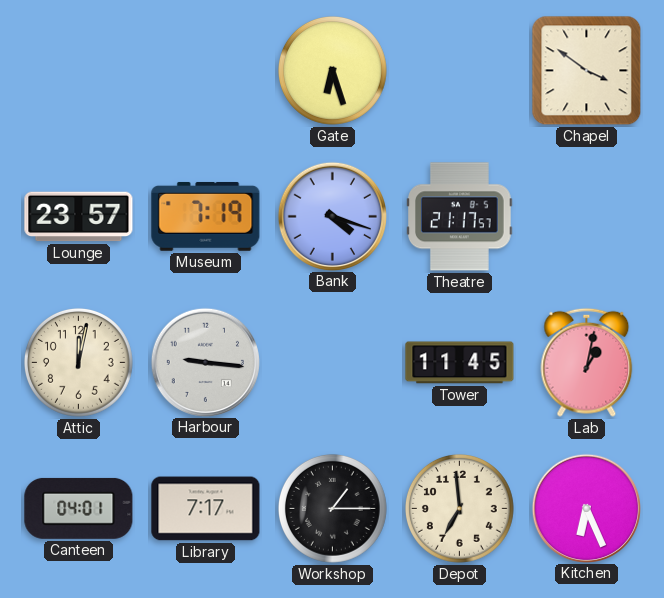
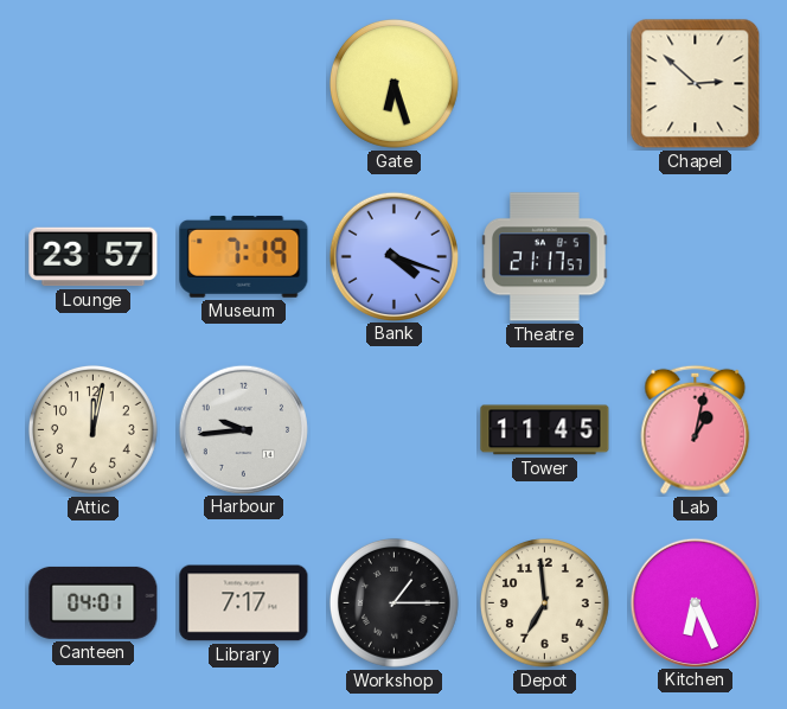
Chapel: 3:51 -> 2:52 (696, 84)
Harbour: 9:16 -> 9:44 (243, 429)
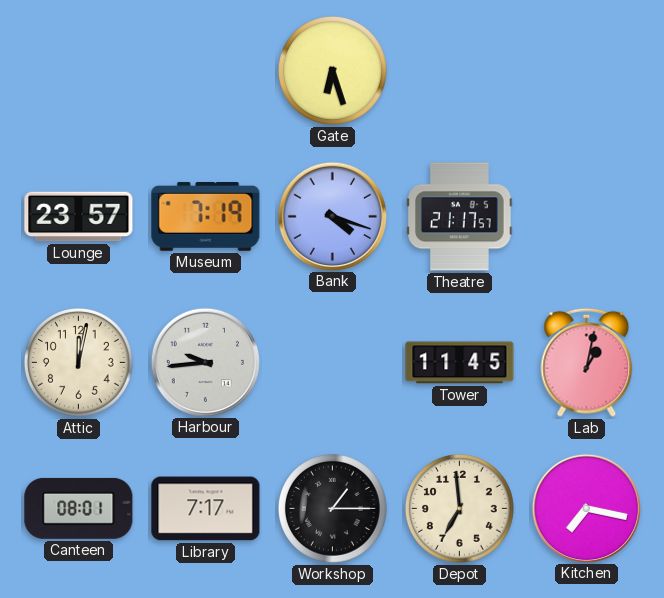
Chapel: 2:52 -> none (696, 84)
Canteen: 04:01 -> 08:01 (79, 508)
Kitchen: 6:26 -> 7:17 (586, 508)
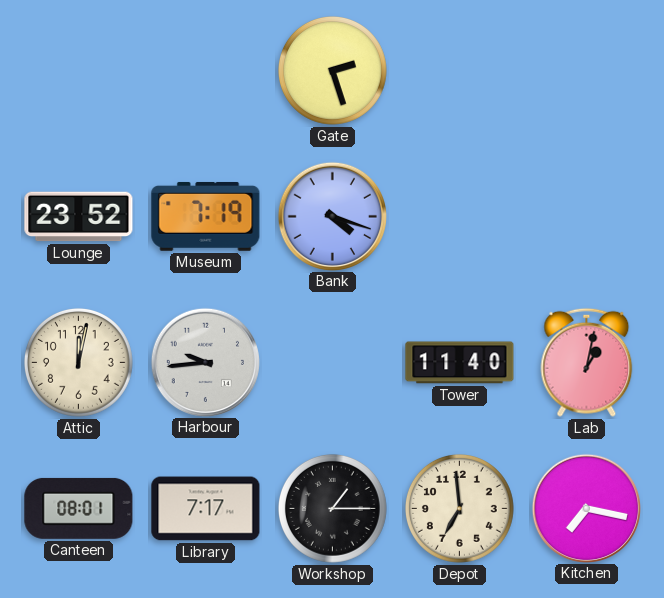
Gate: 6:27 -> 2:27 (332, 70)
Lounge: 23:57 -> 23:52 (79, 217)
Theatre: 21:17 -> none (460, 217)
Tower: 11:45 -> 11:40 (460, 363)
